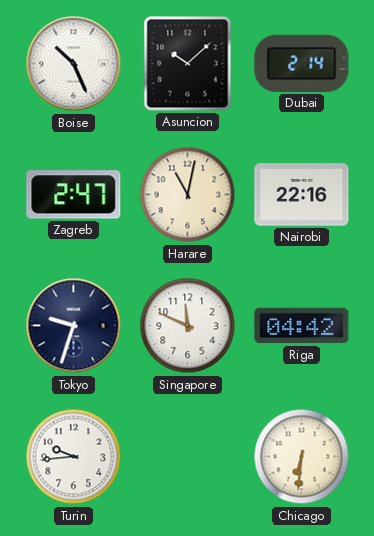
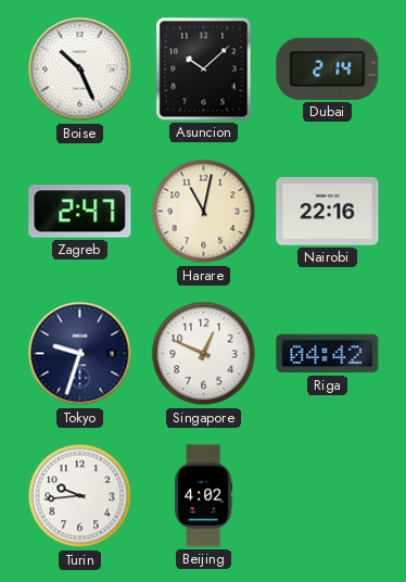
Singapore: 11:49 -> 12:49 (204, 354)
Beijing: none -> 4:02 (203, 496)
Chicago: 6:31 -> none (302, 457)
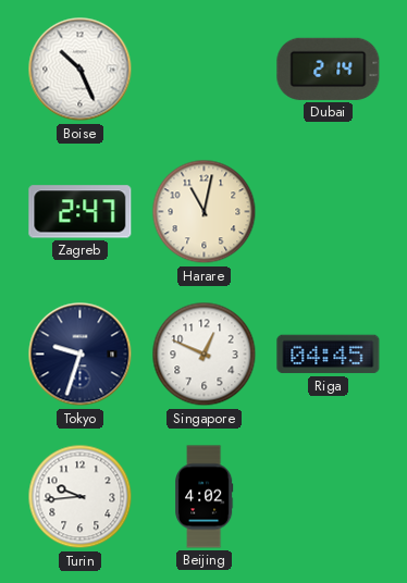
Asuncion: 10:08 -> none (204, 69)
Nairobi: 22:16 -> none (328, 212)
Riga: 04:42 -> 04:45 (329, 355)
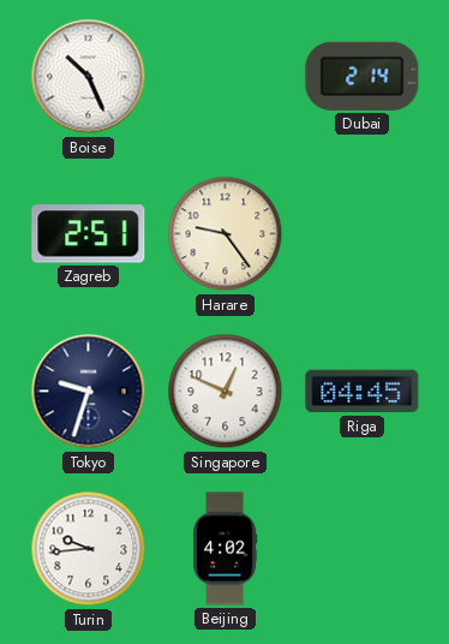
Zagreb: 2:47 -> 2:51 (89, 234)
Harare: 11:02 -> 9:24 (226, 234)
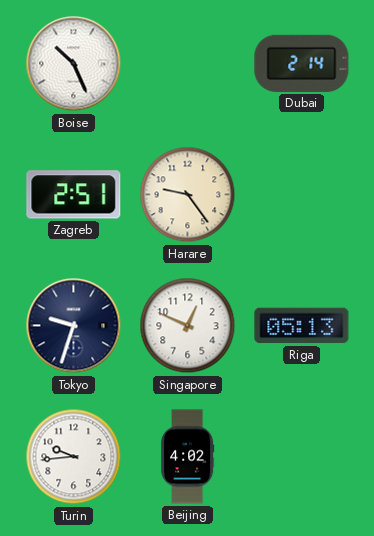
Riga: 04:45 -> 05:13 (302, 326)
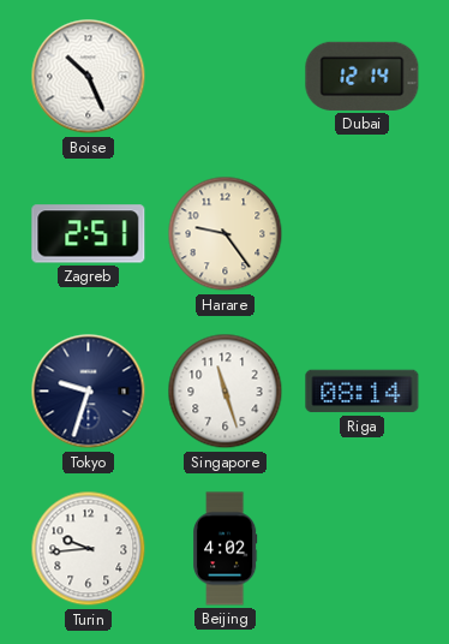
Dubai: 2:14 -> 12:14 (363, 76)
Singapore: 12:49 -> 11:27 (226, 392)
Riga: 05:13 -> 08:14 (363, 392)
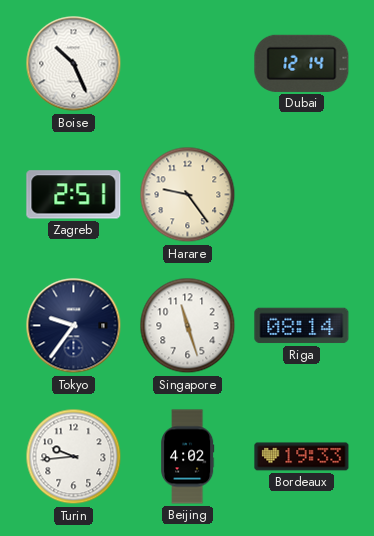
Tokyo: 9:33 -> 9:36 (74, 326)
Bordeaux: none -> 19:33 (302, 457)
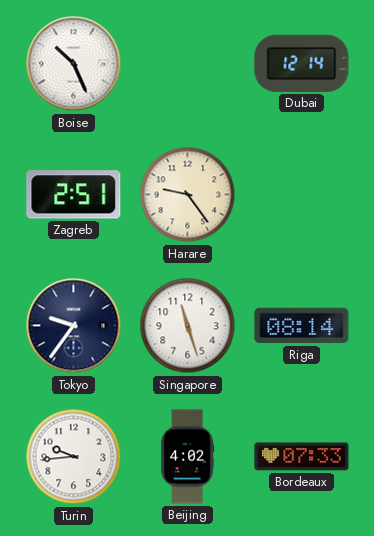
Bordeaux: 19:33 -> 07:33 (302, 457)
